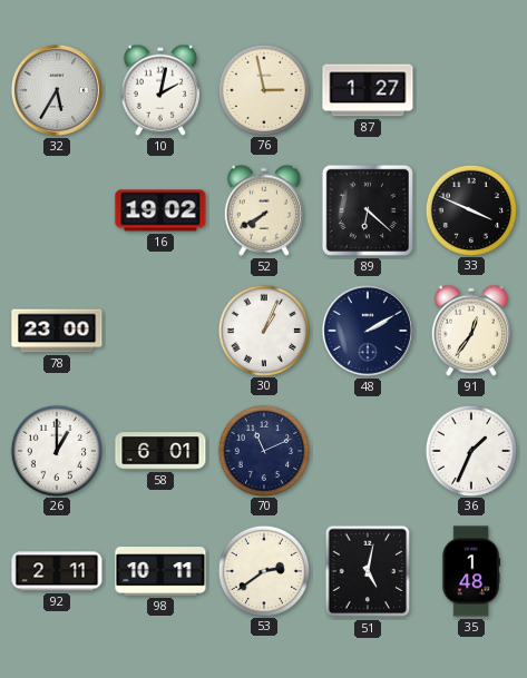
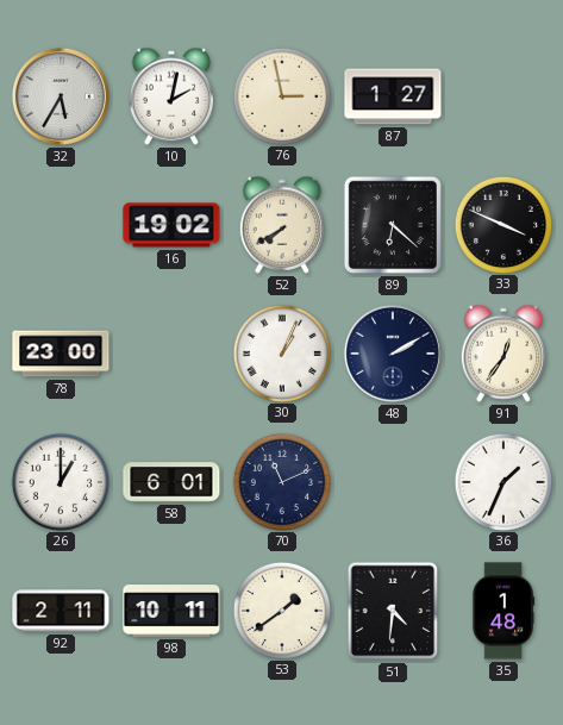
53: 2:39 -> 1:39 (281, 610)
51: 5:02 -> 4:31 (393, 611)
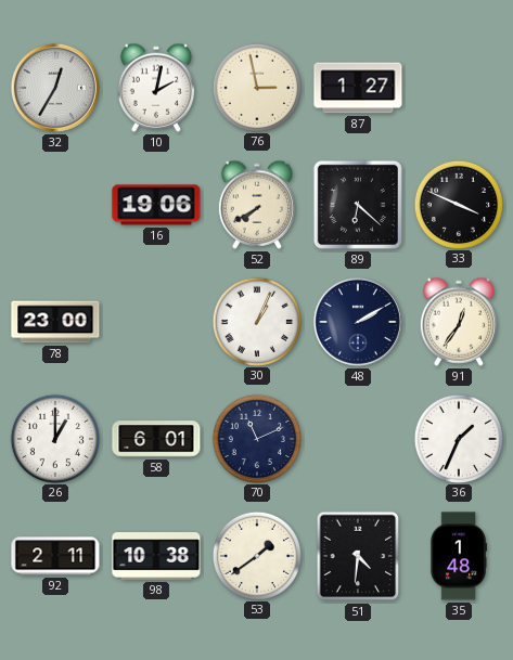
32: 5:35 -> 12:35 (55, 88)
16: 19:02 -> 19:06 (156, 205)
98: 10:11 -> 10:38 (156, 556)
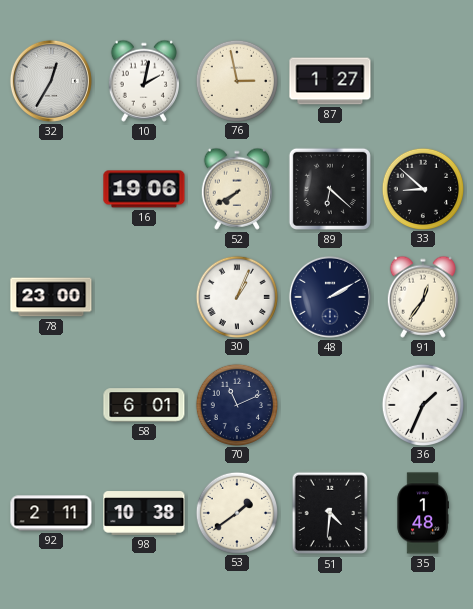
33: 3:49 -> 8:52 (422, 188)
26: 1:00 -> none (54, 438)
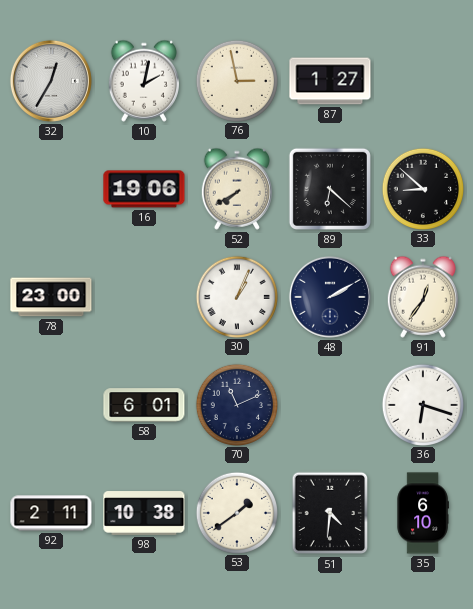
36: 1:34 -> 6:18 (422, 404)
35: 1:48 -> 6:10 (423, 513)
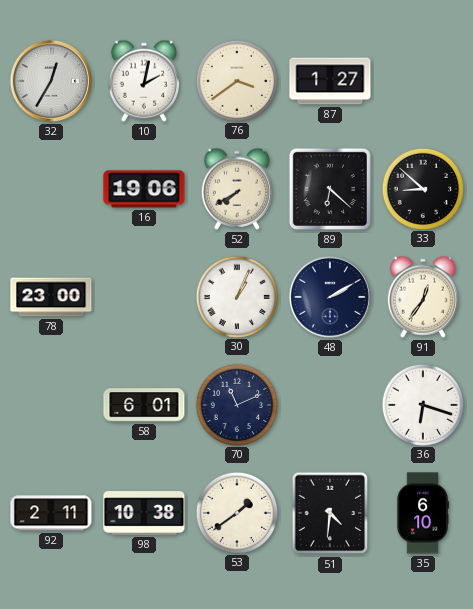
76: 2:58 -> 3:39 (236, 80)
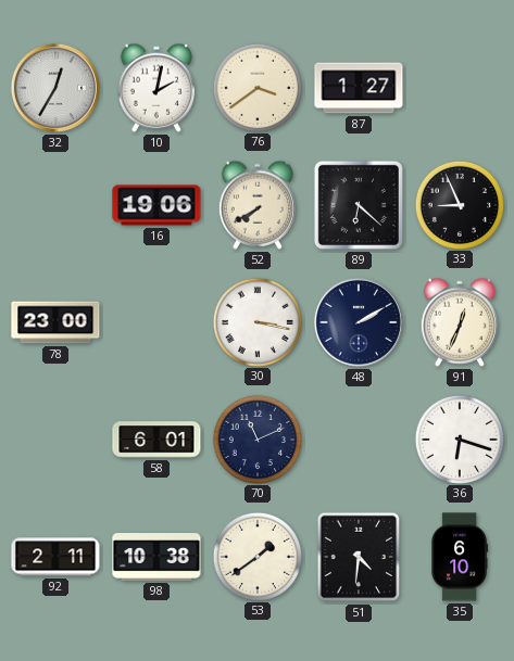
33: 8:52 -> 8:56 (459, 204)
30: 1:04 -> 3:17 (256, 321)
91: 12:36 -> 12:34 (460, 322)
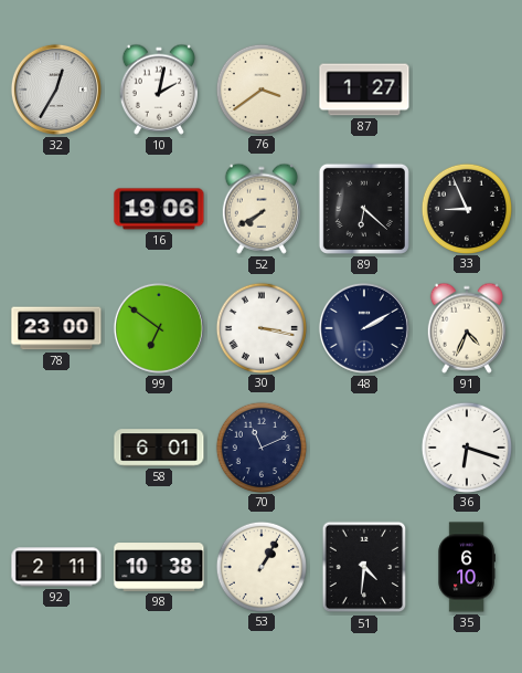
99: none -> 6:51 (159, 328)
91: 12:34 -> 4:34 (467, 328)
53: 1:39 -> 1:05 (260, 566)
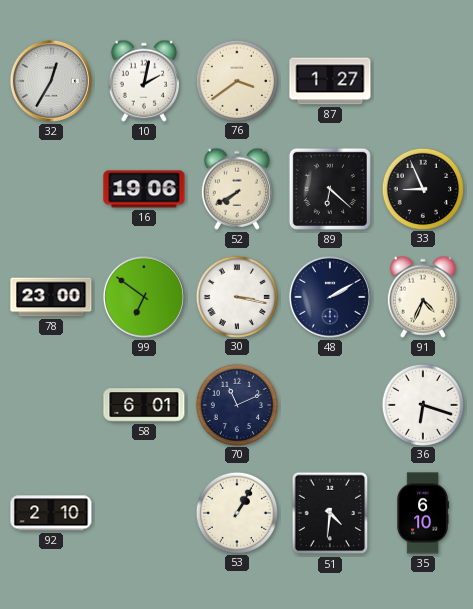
92: 2:11 -> 2:10 (51, 513)
98: 10:38 -> none (159, 567)
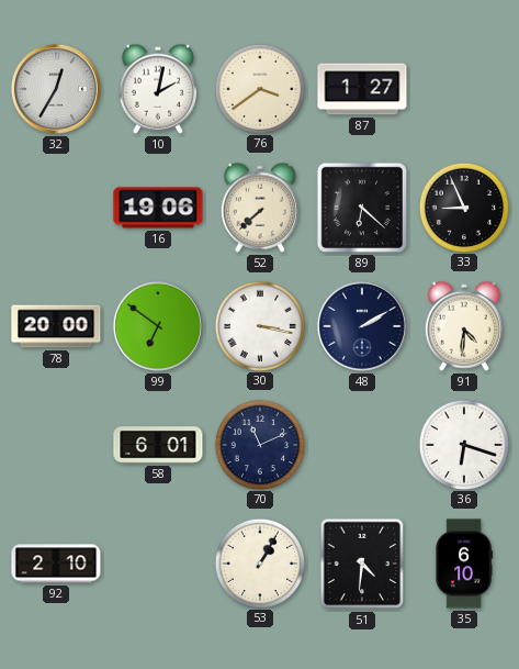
52: 7:40 -> 7:38 (260, 208)
78: 23:00 -> 20:00 (56, 326)
91: 4:34 -> 4:31 (464, 326)
